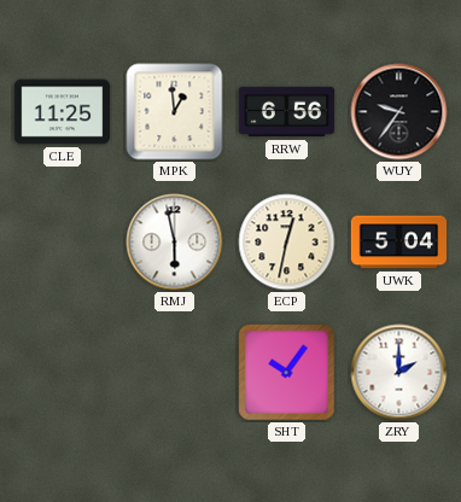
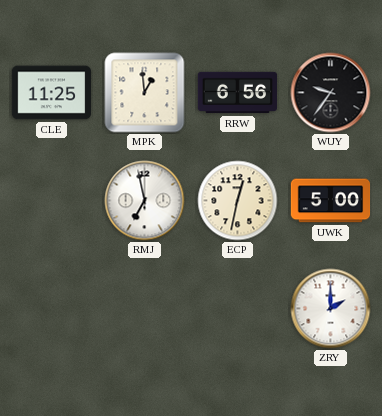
RMJ: 5:58 -> 6:58 (145, 201)
UWK: 5:04 -> 5:00 (331, 201)
SHT: 10:06 -> none (287, 373)
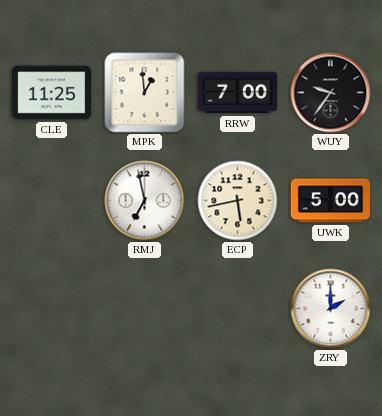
RRW: 6:56 -> 7:00 (238, 93)
ECP: 12:32 -> 5:43 (238, 201)
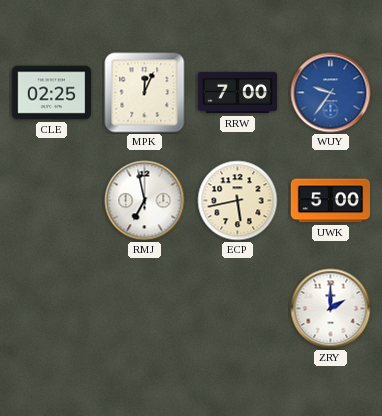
CLE: 11:25 -> 02:25 (52, 93)
MPK: 12:59 -> 12:04 (145, 93)
WUY dial: black -> blue (331, 93)
